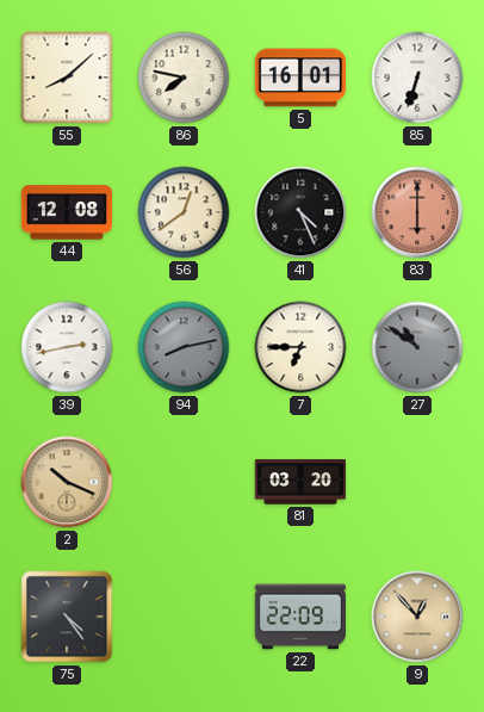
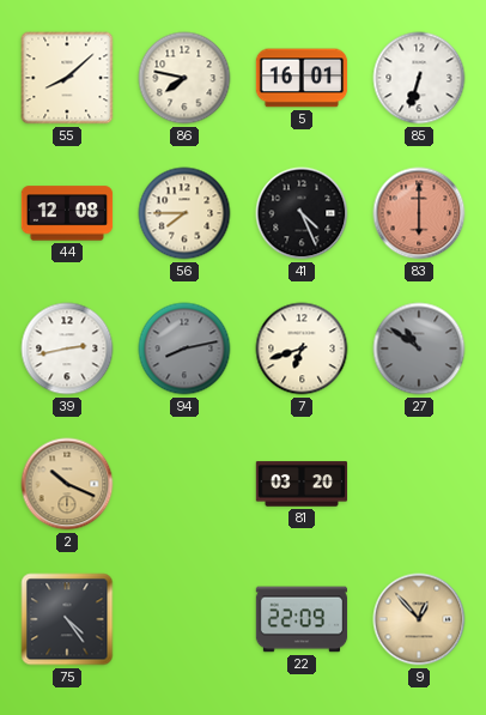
56: 12:39 -> 7:45 (184, 213)
7: 6:45 -> 6:42 (302, 349)
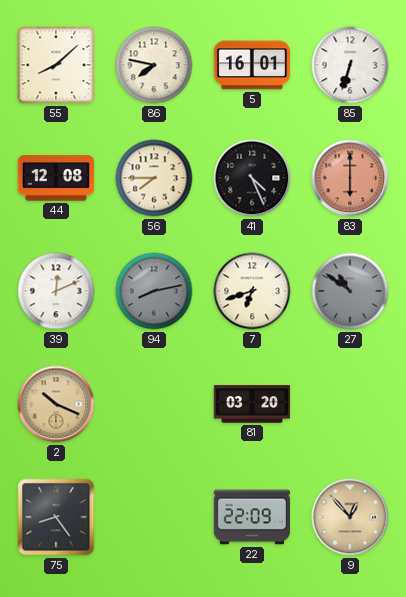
39: 2:43 -> 12:11 (56, 291)
75: 4:24 -> 8:24 (56, 517)
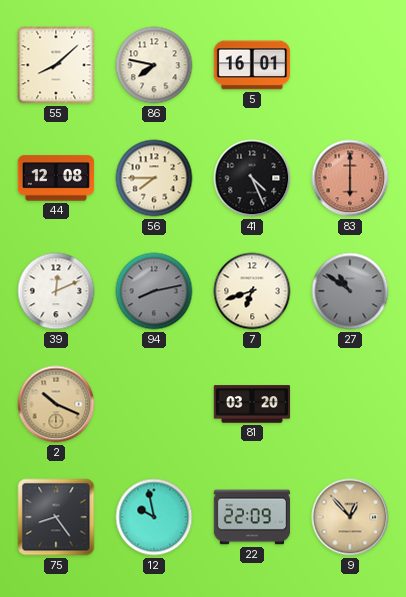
85: 6:33 -> none (350, 65)
12: none -> 9:58 (154, 517)
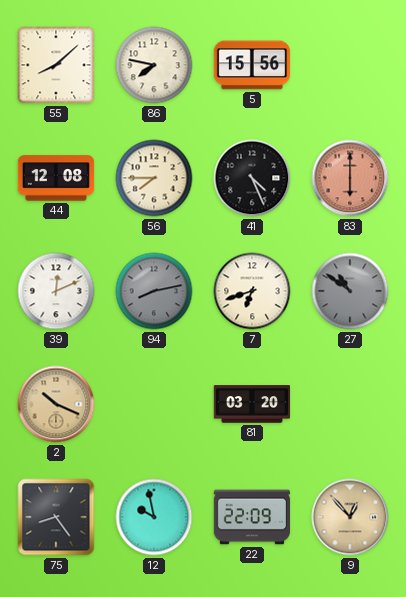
5: 16:01 -> 15:56 (252, 65)
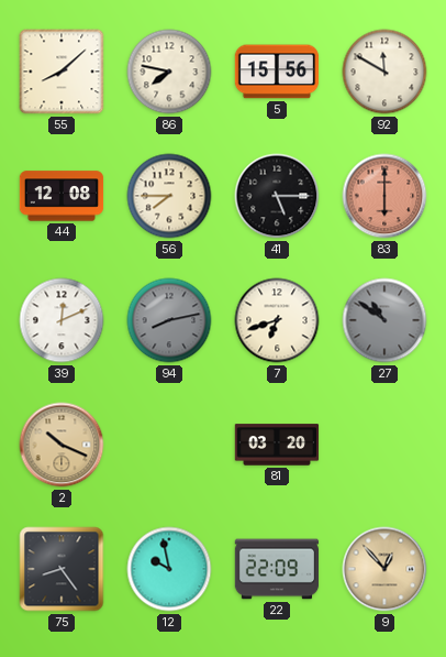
92: none -> 11:50 (384, 72)
41: 4:26 -> 5:15 (277, 196)
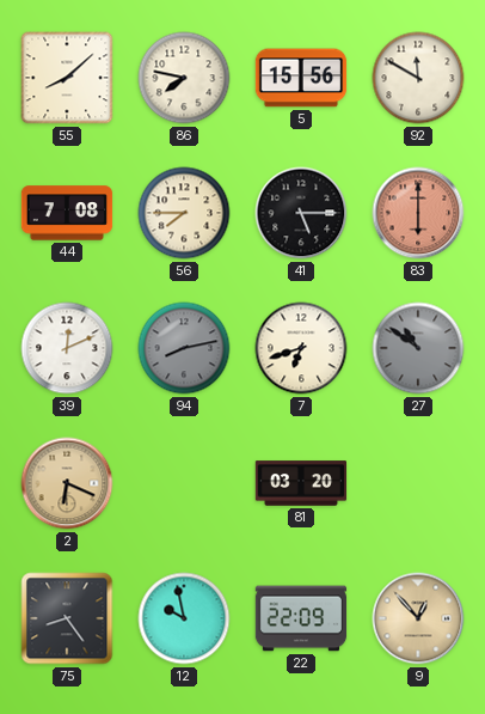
44: 12:08 -> 7:08 (67, 213)
2: 10:19 -> 6:19 (67, 483)
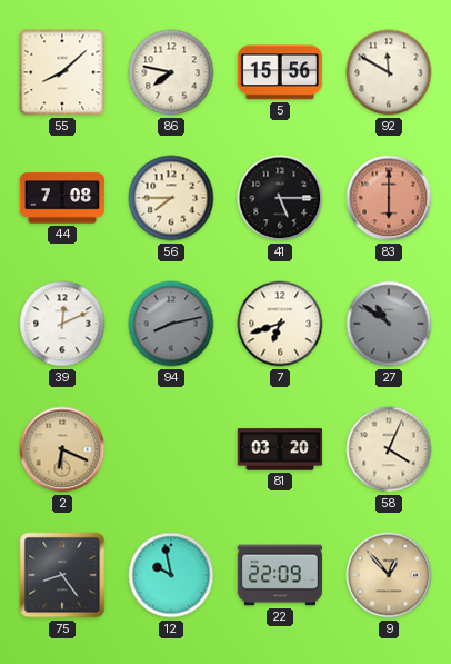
58: none -> 4:04 (389, 449)
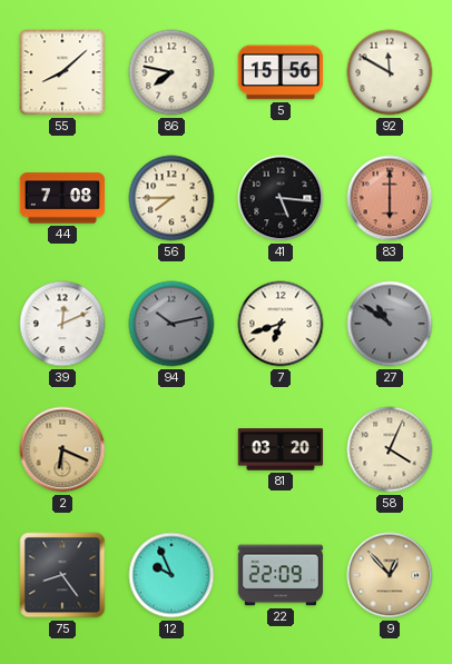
41: 5:15 -> 5:16 (281, 198)
94: 8:13 -> 10:13 (171, 324)
12: 9:58 -> 9:56 (171, 575)
